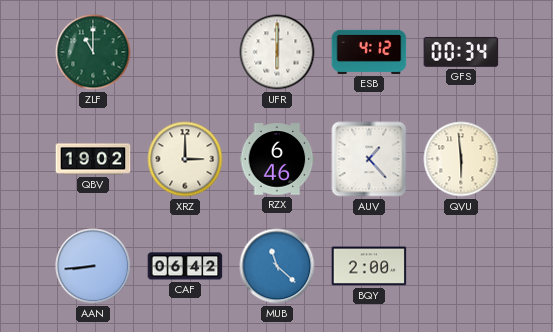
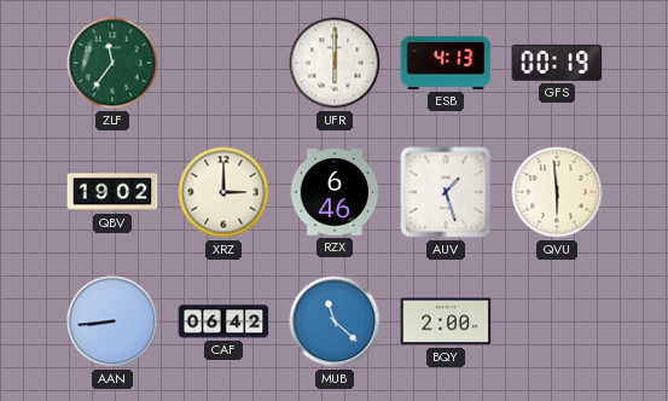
ZLF: 11:00 -> 11:36 (112, 63)
ESB: 4:12 -> 4:13 (446, 63)
GFS: 00:34 -> 00:19 (557, 63)
AUV: 1:23 -> 1:27 (446, 192)
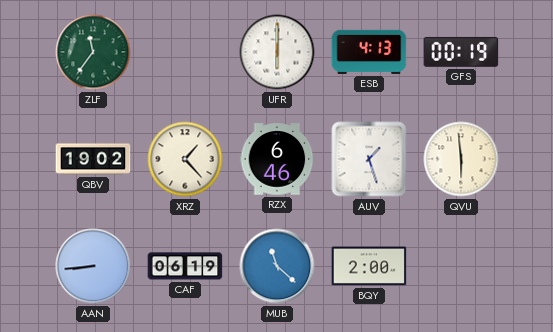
XRZ: 3:00 -> 1:23 (185, 159)
CAF: 06:42 -> 06:19 (185, 266)
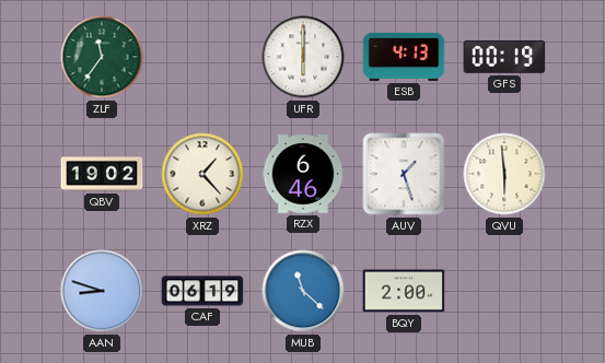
AAN: 8:44 -> 8:48 (102, 291)
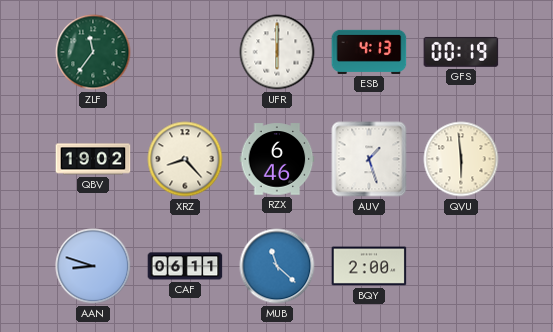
XRZ: 1:23 -> 8:23 (185, 159)
CAF: 06:19 -> 06:11 (185, 266)
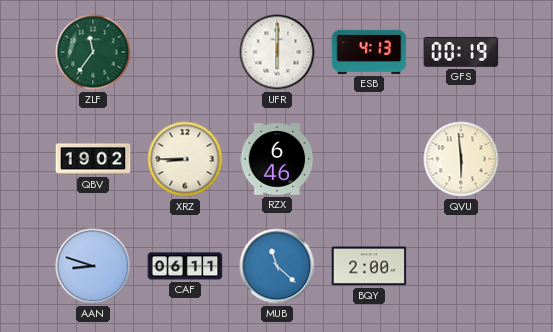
XRZ: 8:23 -> 8:45 (185, 159)
AUV: 1:27 -> none (369, 159)
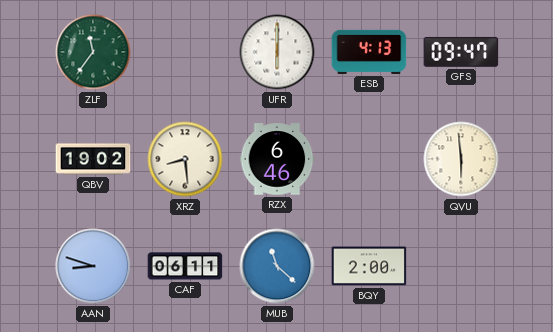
GFS: 00:19 -> 09:47 (461, 52)
XRZ: 8:45 -> 8:29 (185, 159)
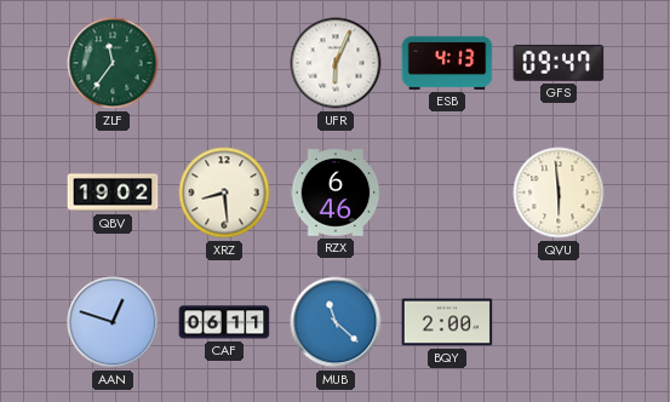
UFR: 6:00 -> 6:04 (336, 63)
AAN: 8:48 -> 12:48 (113, 322)
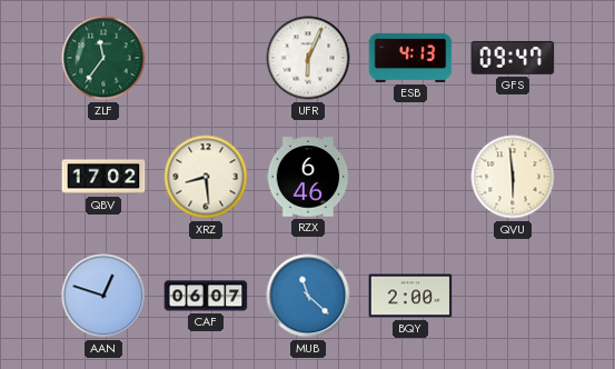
QBV: 19:02 -> 17:02 (103, 177)
CAF: 06:11 -> 06:07 (206, 296)
